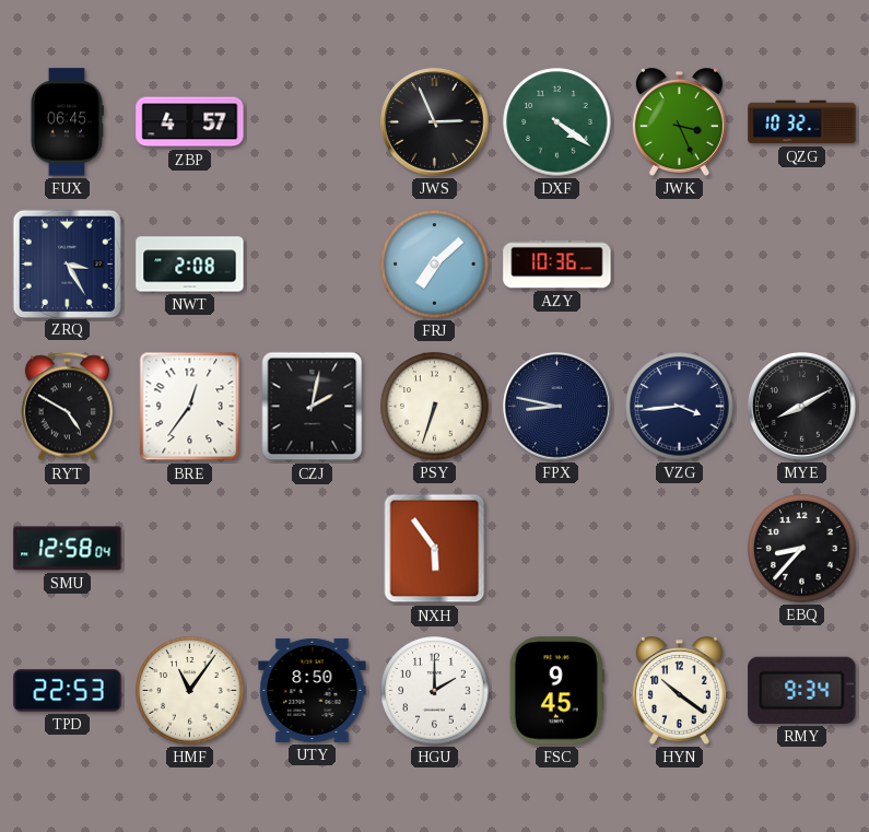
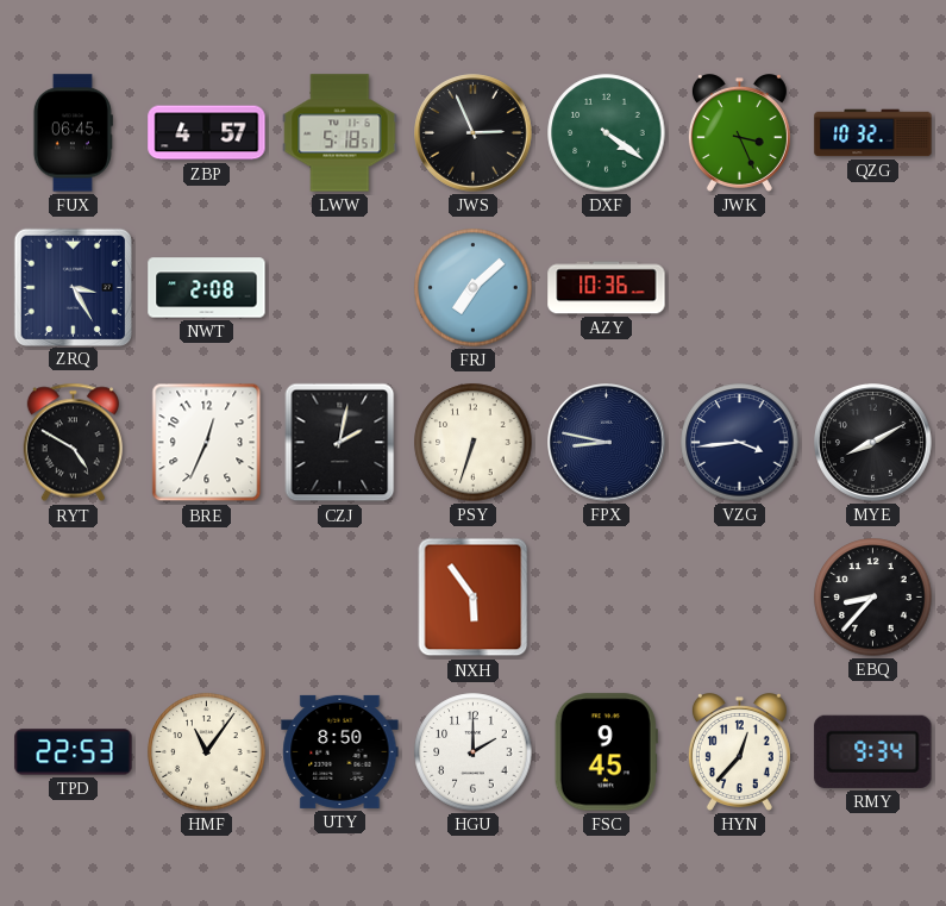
LWW: none -> 5:18 (340, 133)
BRE: 12:36 -> 12:34 (207, 443)
SMU: 12:58 -> none (68, 549)
HYN: 10:21 -> 12:37 (739, 752)
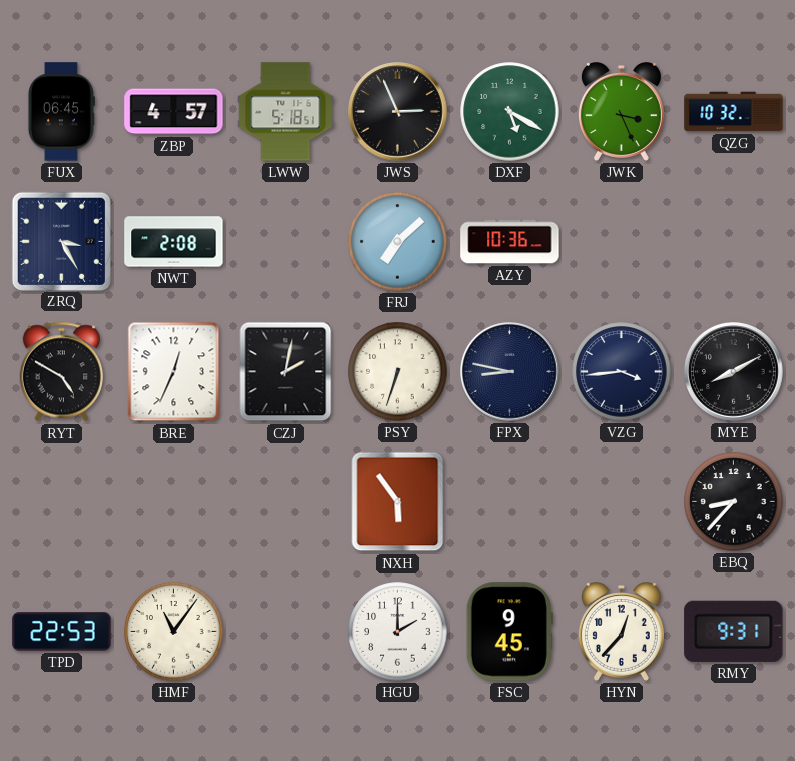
DXF: 4:21 -> 5:20 (510, 112)
UTY: 8:50 -> none (340, 751)
RMY: 9:34 -> 9:31 (734, 631)
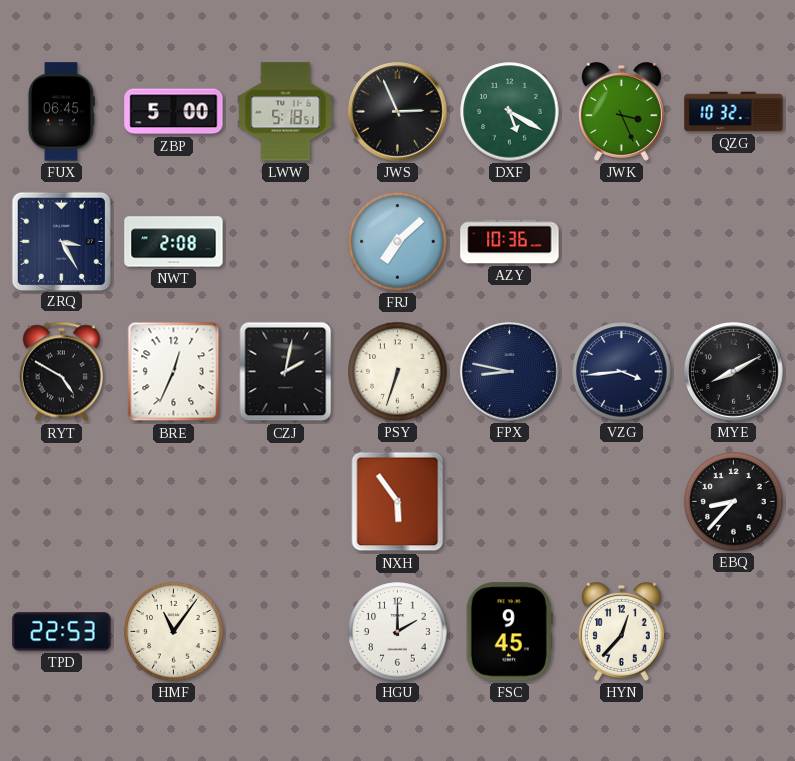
ZBP: 4:57 -> 5:00 (174, 112)
RMY: 9:31 -> none (734, 631)
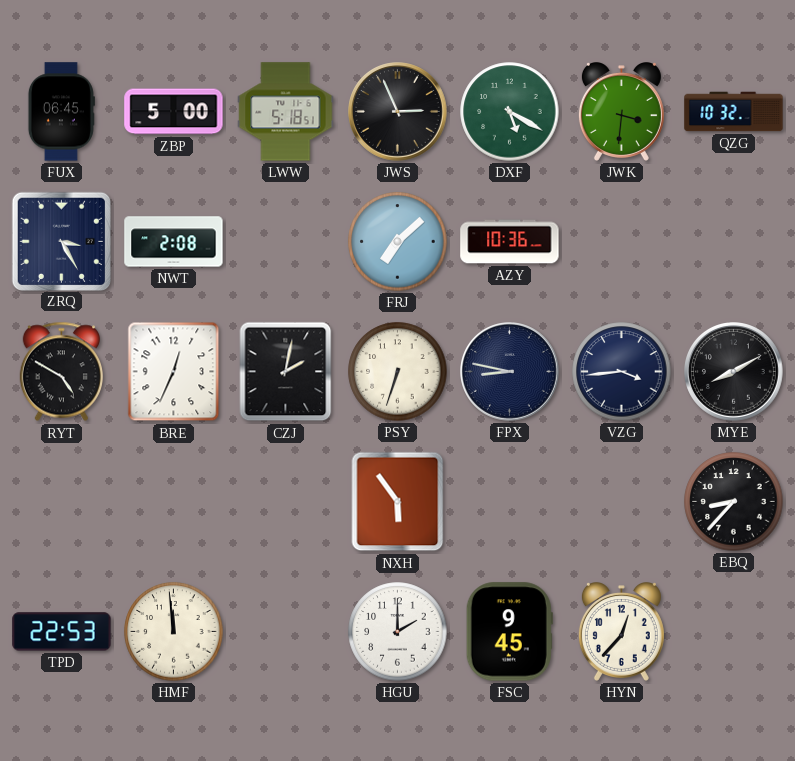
JWK: 3:26 -> 3:31 (621, 112)
HMF: 11:06 -> 11:59 (174, 632)
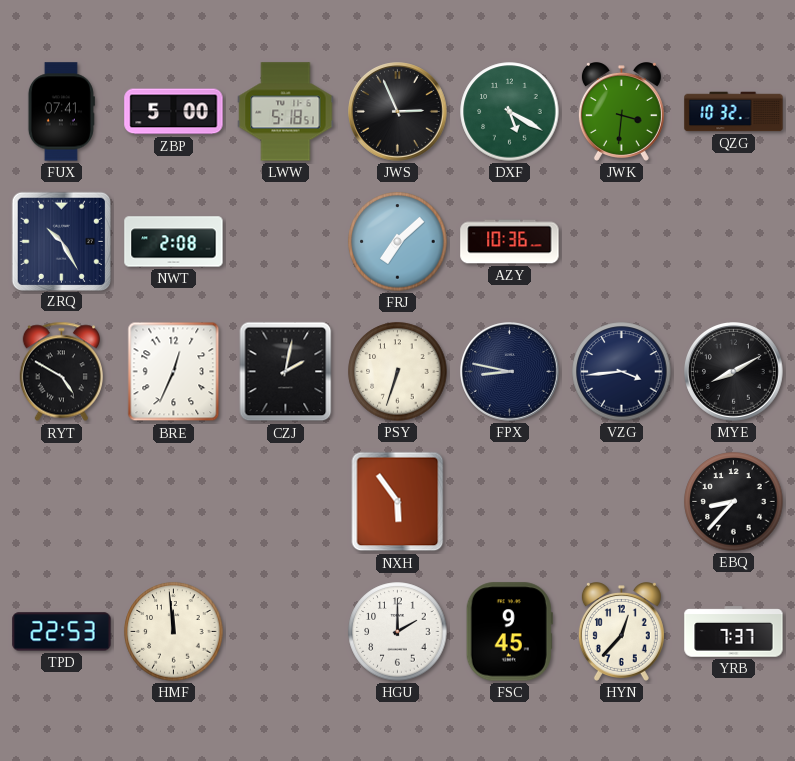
FUX: 06:45 -> 07:41 (61, 112)
ZRQ: 3:25 -> 10:25 (61, 241)
YRB: none -> 7:37 (734, 632)
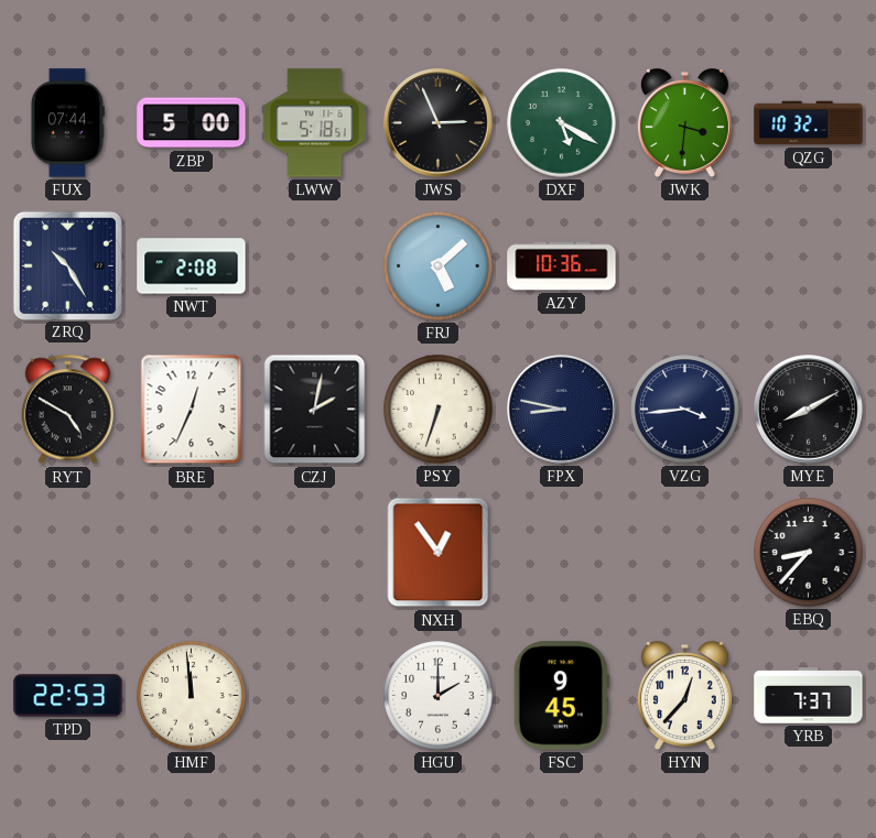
FUX: 07:41 -> 07:44 (67, 123)
FRJ: 7:08 -> 5:08 (439, 266)
NXH: 5:54 -> 12:54 (439, 553)
